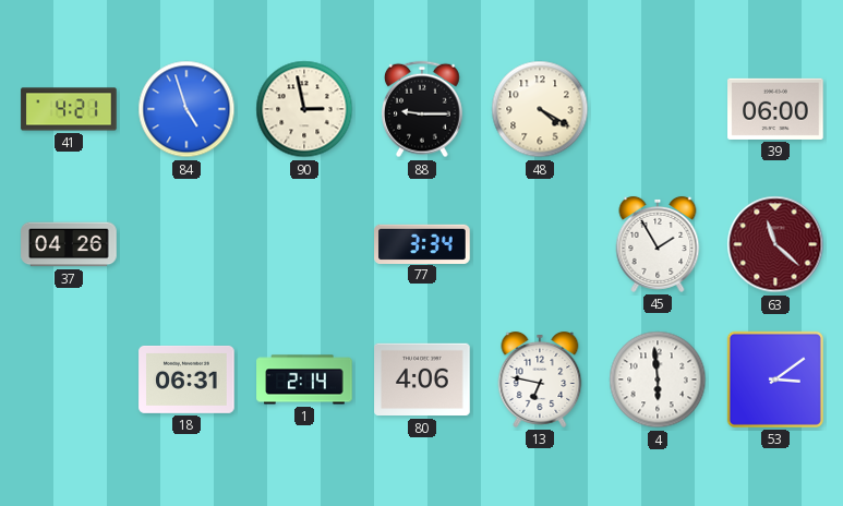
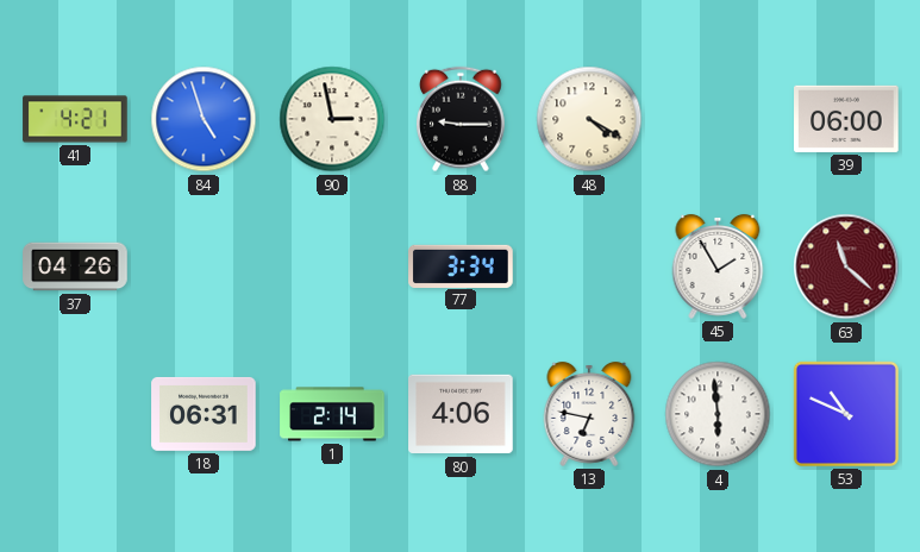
53: 3:09 -> 10:49 (846, 414)
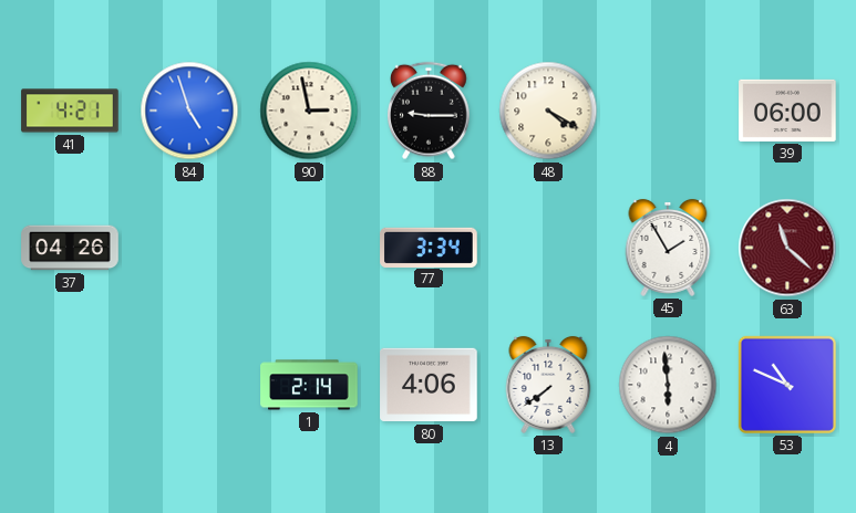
18: 06:31 -> none (204, 414)
13: 6:47 -> 7:39 (548, 385)
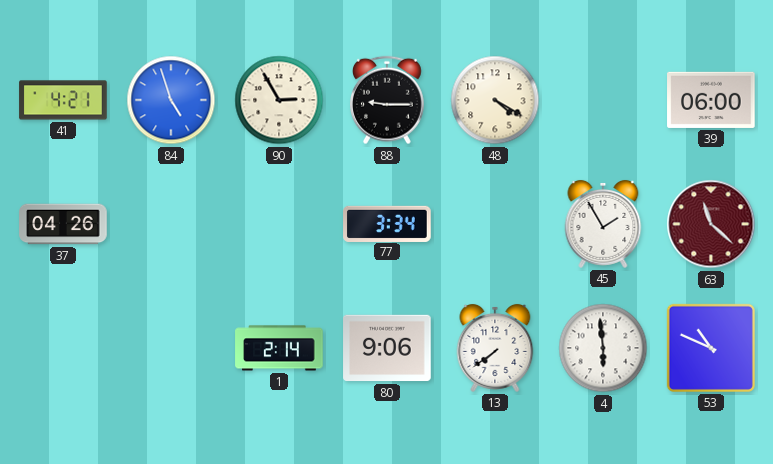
90: 2:58 -> 2:55 (279, 100)
80: 4:06 -> 9:06 (387, 348)
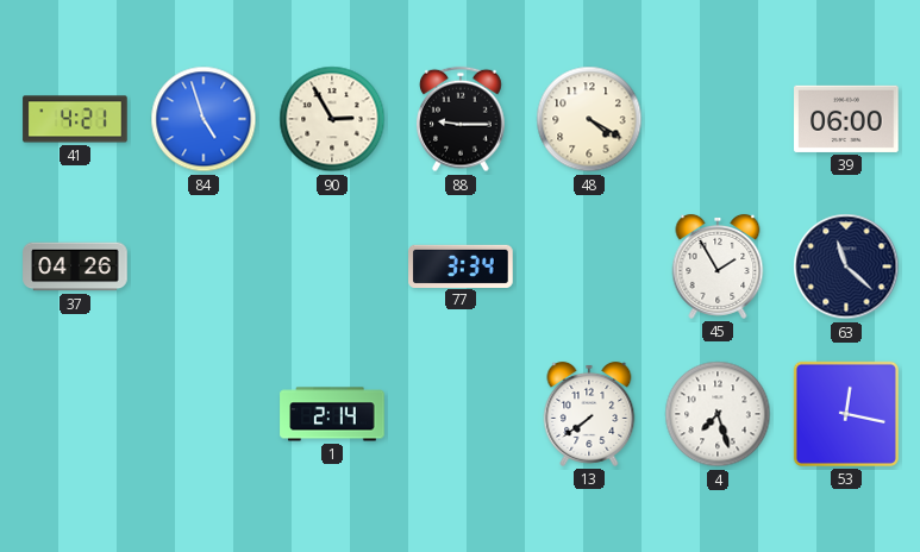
63 dial: burgundy -> navy (846, 266)
80: 9:06 -> none (387, 348)
4: 5:59 -> 7:27 (718, 414)
53: 10:49 -> 12:17 (846, 414)
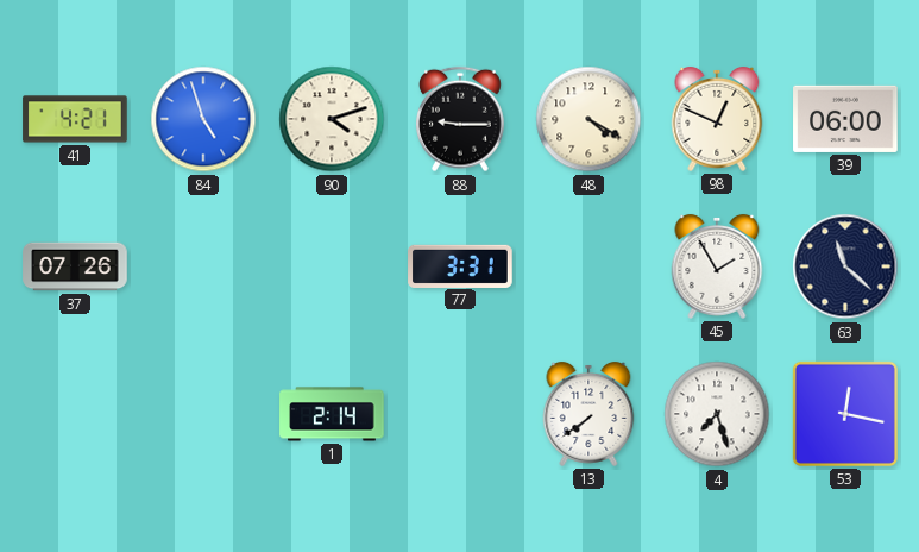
90: 2:55 -> 4:12 (332, 119)
98: none -> 12:49 (717, 119)
37: 04:26 -> 07:26 (75, 266)
77: 3:34 -> 3:31 (460, 265)
